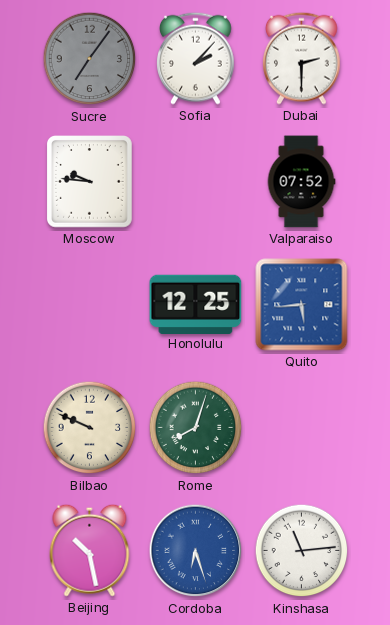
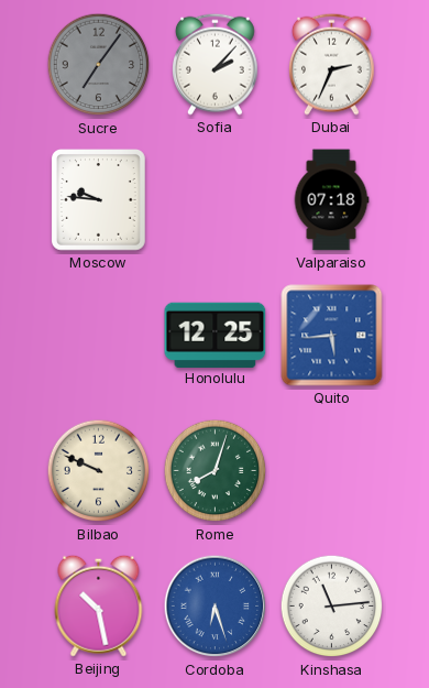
Dubai: 2:30 -> 2:34 (332, 64)
Valparaiso: 07:52 -> 07:18 (331, 200)
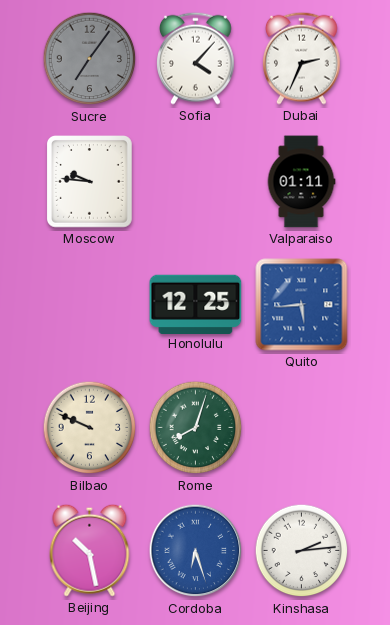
Sofia: 2:07 -> 4:07 (196, 58)
Valparaiso: 07:18 -> 01:11 (301, 182)
Kinshasa: 11:14 -> 2:14 (302, 551)
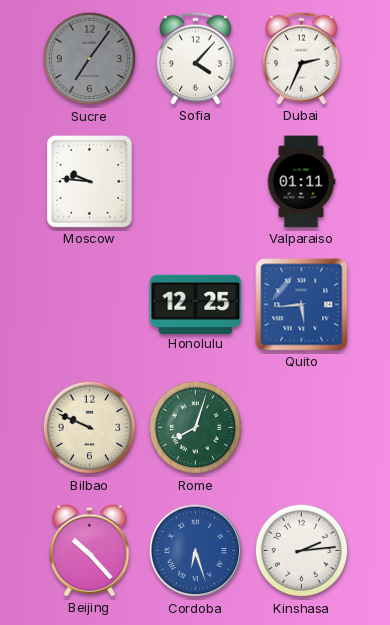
Beijing: 10:28 -> 10:23 (90, 550)
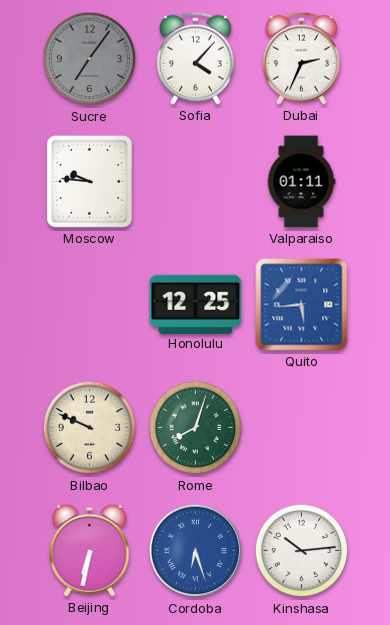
Beijing: 10:23 -> 6:32 (90, 550)
Kinshasa: 2:14 -> 10:14 (302, 551)
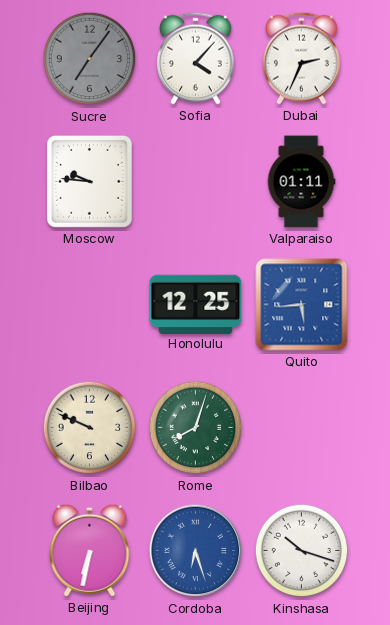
Kinshasa: 10:14 -> 10:18 (302, 551)
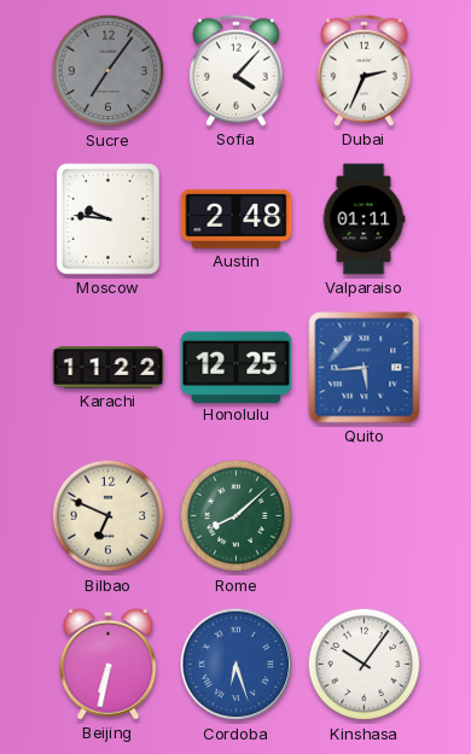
Austin: none -> 2:48 (237, 218)
Karachi: none -> 11:22 (109, 368)
Bilbao: 9:49 -> 6:49 (109, 516)
Rome: 8:03 -> 8:08 (237, 516)
Kinshasa: 10:18 -> 10:06 (365, 665)
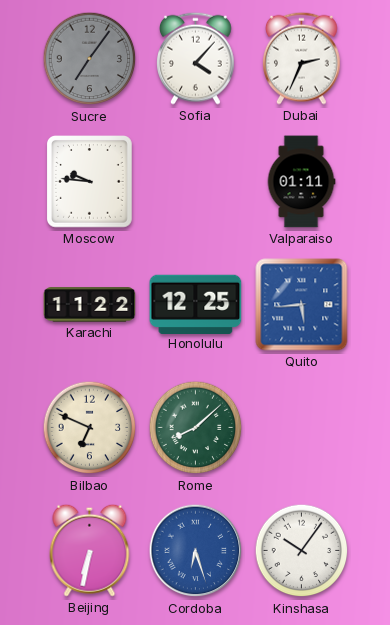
Austin: 2:48 -> none (237, 218)
